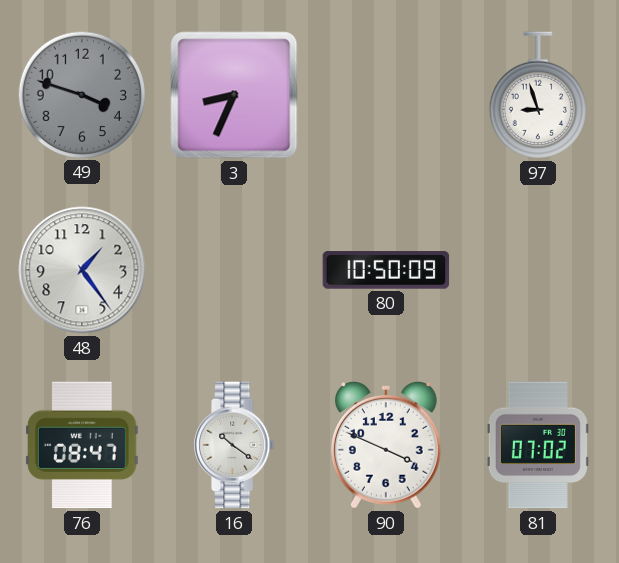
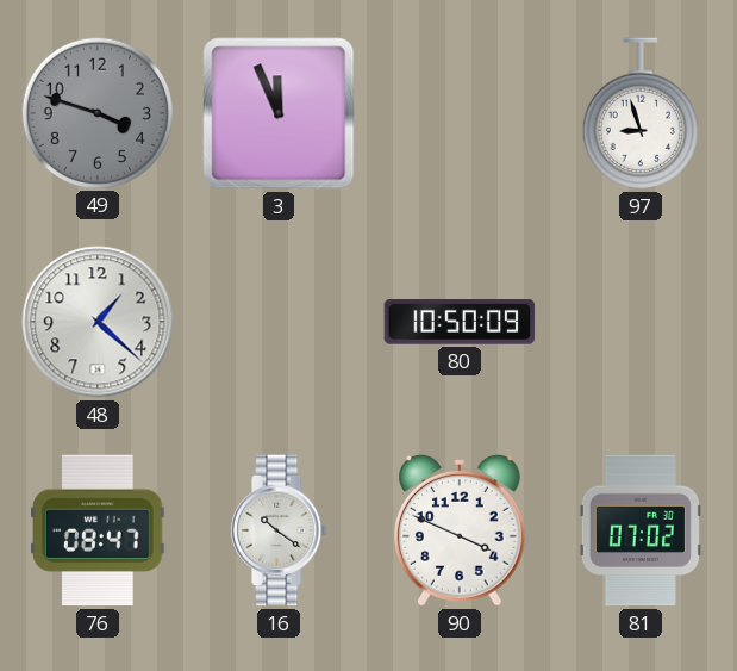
3: 8:34 -> 11:56 (279, 113)
48: 1:24 -> 1:22 (98, 322)
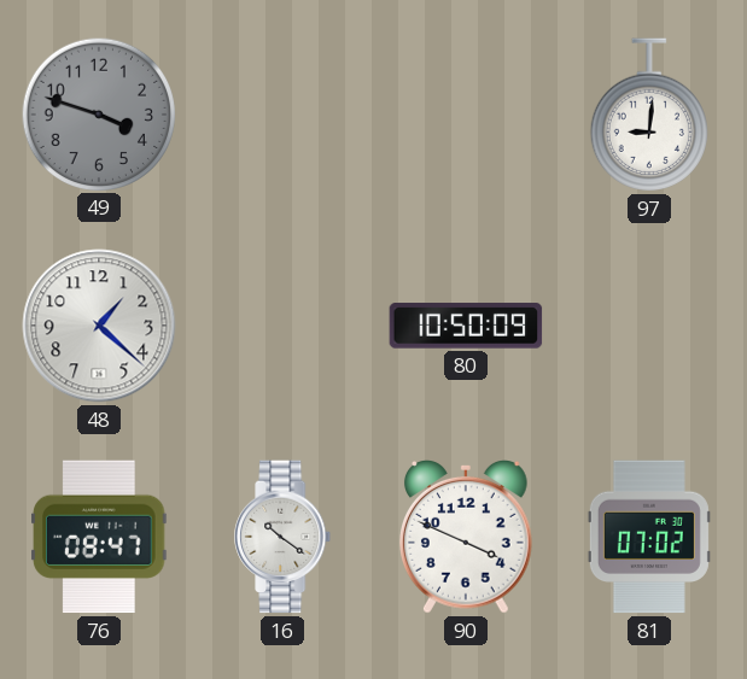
3: 11:56 -> none (279, 113)
97: 8:57 -> 9:01 (649, 115)
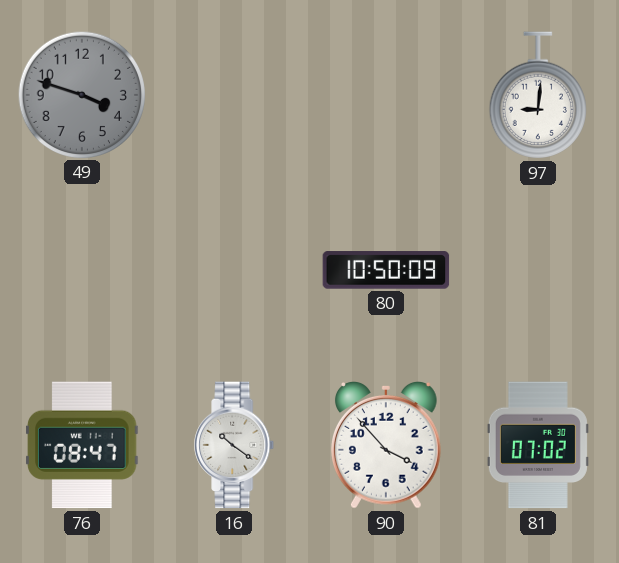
48: 1:22 -> none (99, 326)
90: 3:49 -> 3:53 (387, 446)
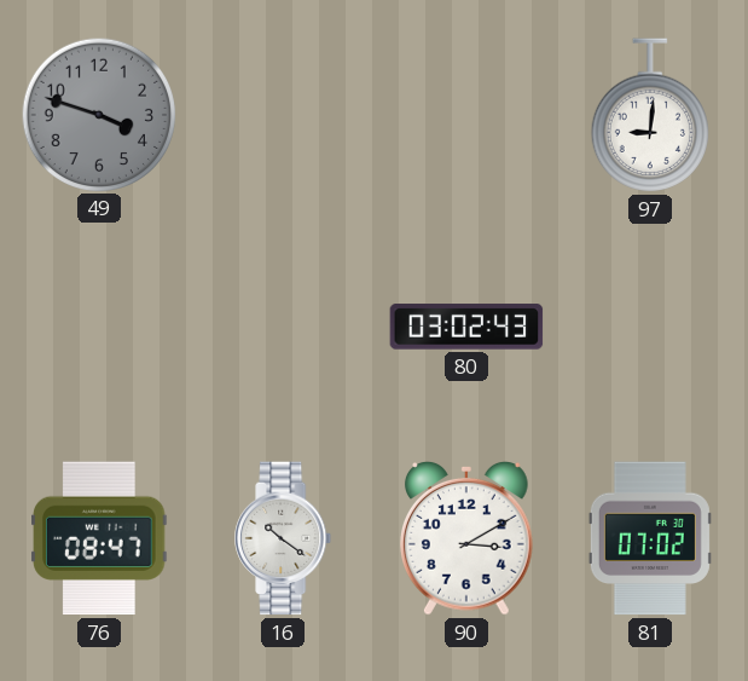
80: 10:50 -> 03:02 (466, 327)
90: 3:53 -> 3:10 (468, 539)
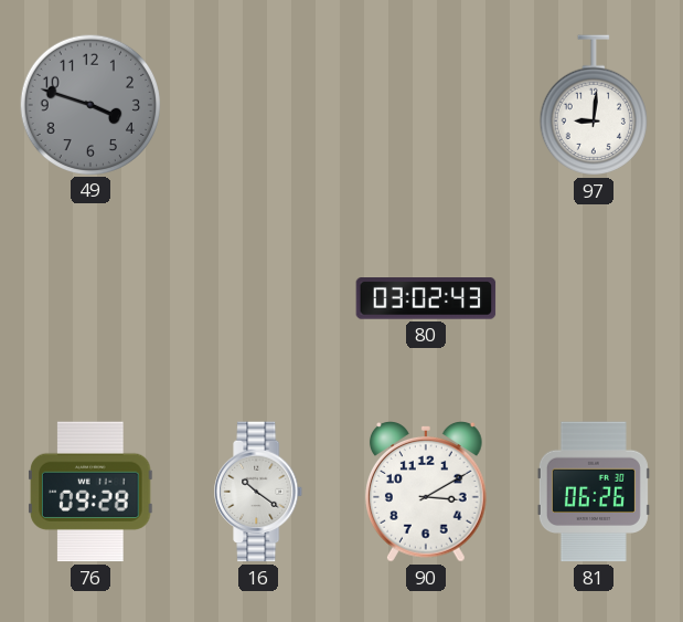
76: 08:47 -> 09:28 (90, 492)
81: 07:02 -> 06:26 (594, 492)
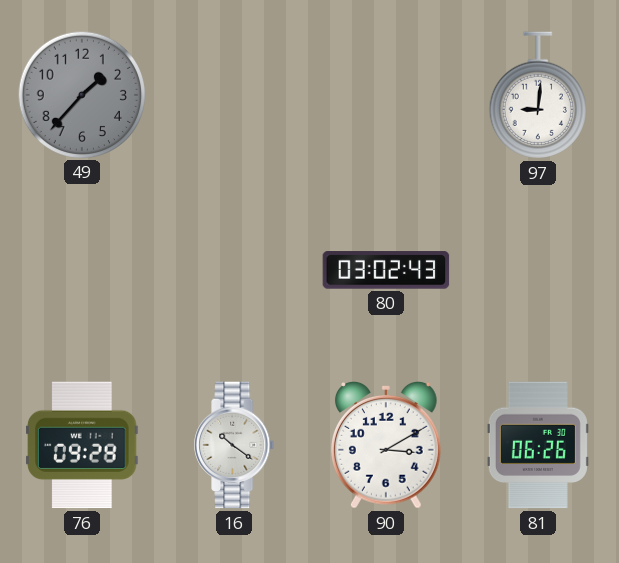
49: 3:48 -> 1:37 (81, 94)
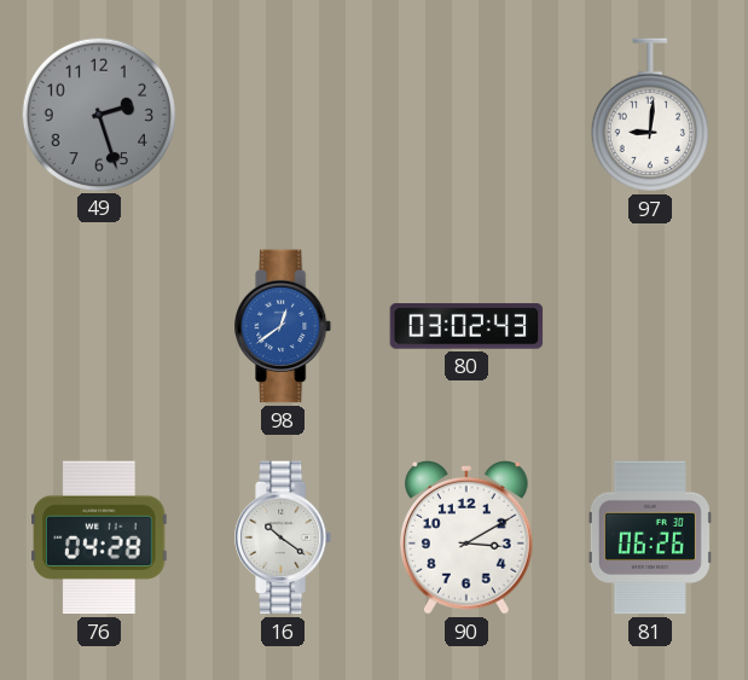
49: 1:37 -> 2:27 (98, 114)
98: none -> 12:39 (284, 326)
76: 09:28 -> 04:28 (99, 537)
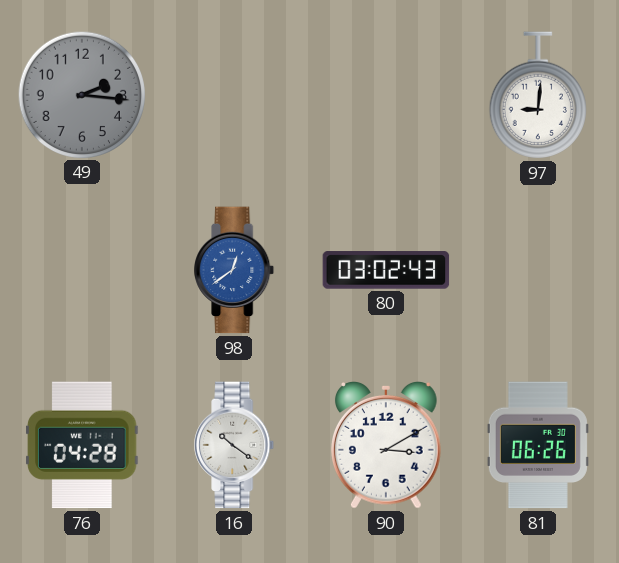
49: 2:27 -> 2:16 (81, 94)
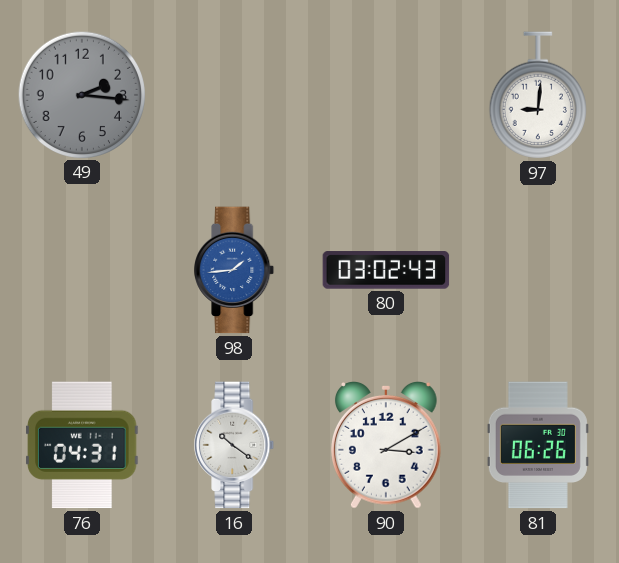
98: 12:39 -> 1:44 (235, 270)
76: 04:28 -> 04:31 (82, 445)
